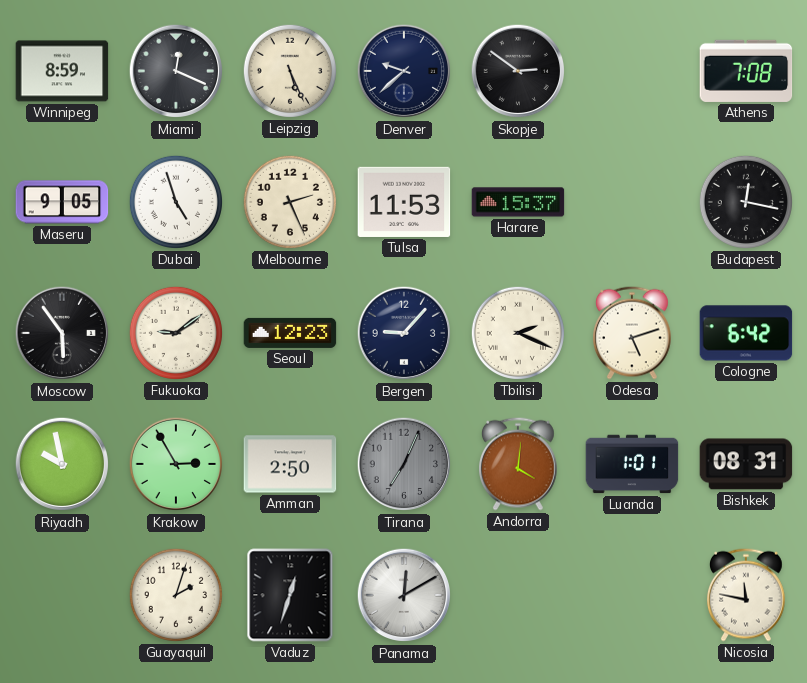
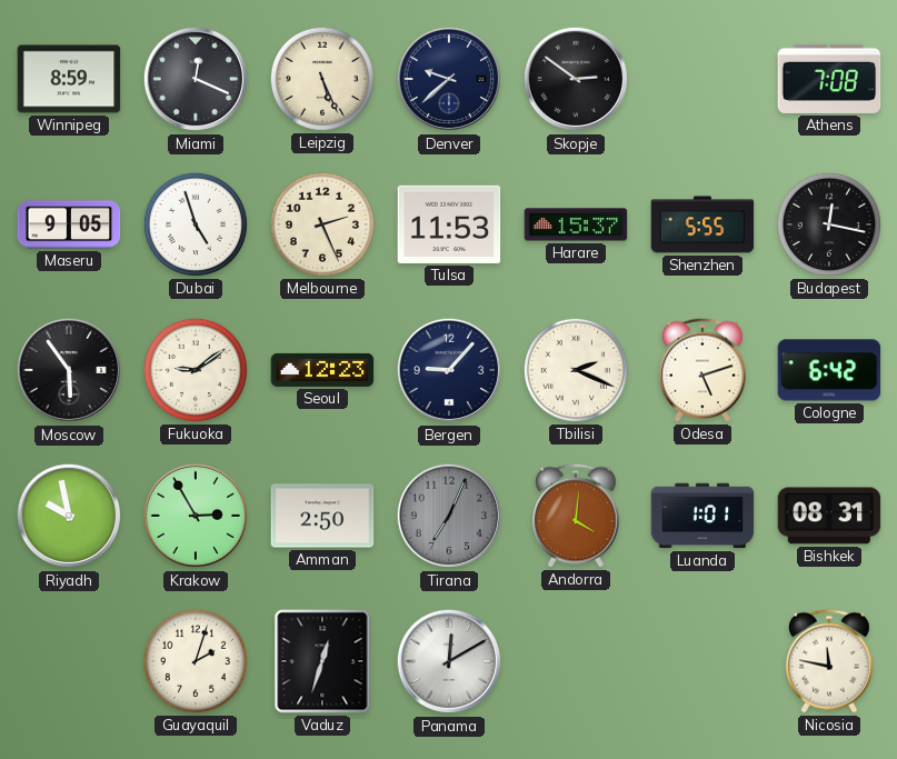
Shenzhen: none -> 5:55 (702, 224)
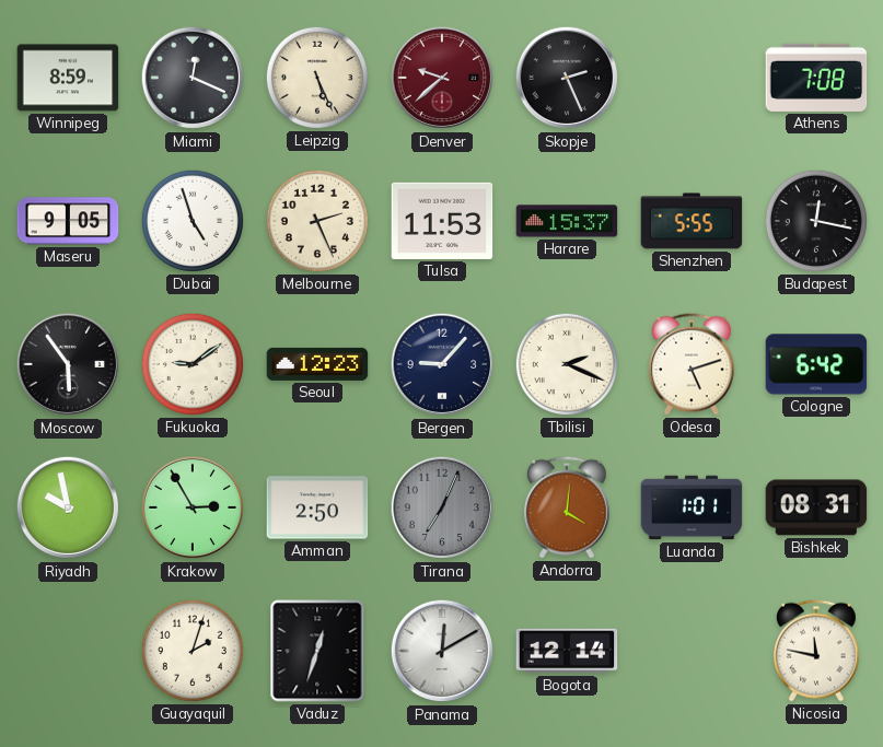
Denver dial: navy -> burgundy (442, 78)
Skopje: 2:51 -> 2:26 (567, 78)
Bogota: none -> 12:14 (567, 651)
